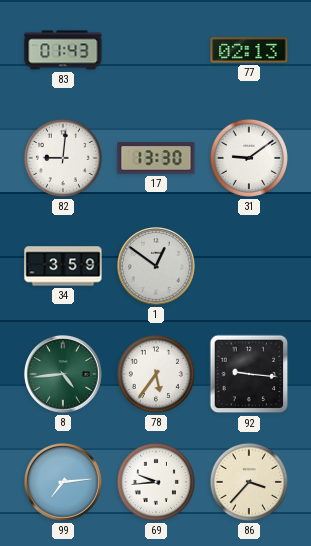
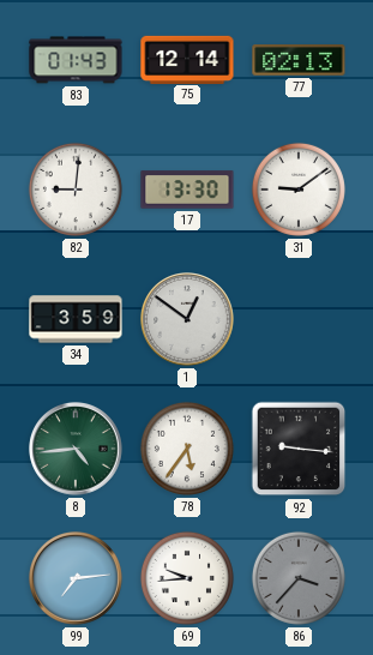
75: none -> 12:14 (187, 59)
86 dial: cream -> grey (299, 578)
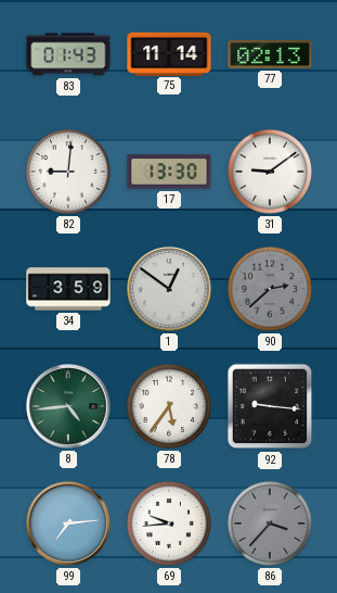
75: 12:14 -> 11:14 (169, 53)
90: none -> 2:38 (270, 289)
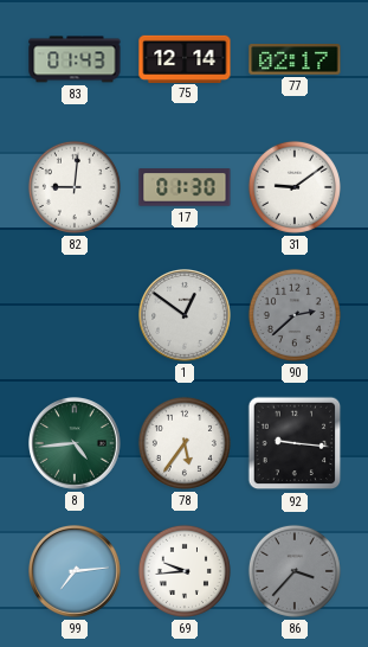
75: 11:14 -> 12:14 (185, 58)
77: 02:13 -> 02:17 (295, 59)
17: 13:30 -> 01:30 (185, 187)
34: 3:59 -> none (68, 289)
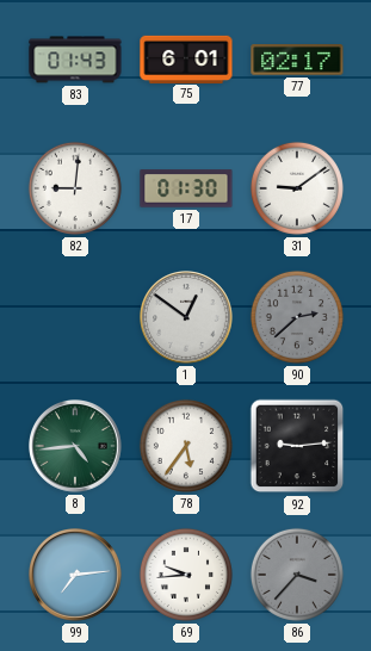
75: 12:14 -> 6:01 (186, 58)
92: 9:16 -> 9:14 (297, 446)
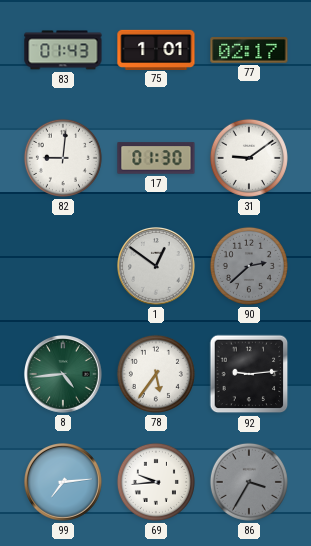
75: 6:01 -> 1:01 (156, 49)
86: 3:37 -> 3:35 (249, 482)
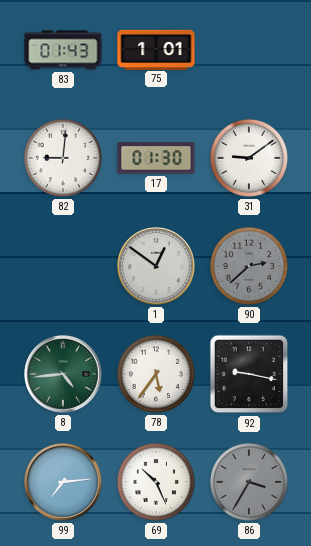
77: 02:17 -> none (249, 50)
92: 9:14 -> 9:17 (249, 374)
69: 9:44 -> 10:26 (156, 482)
